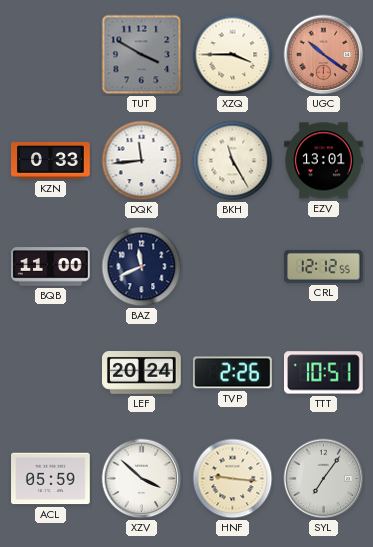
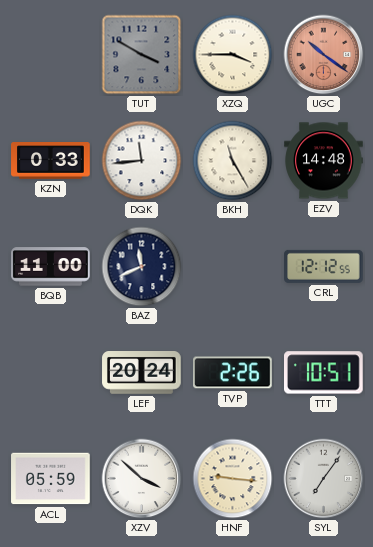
EZV: 13:01 -> 14:48 (324, 161)
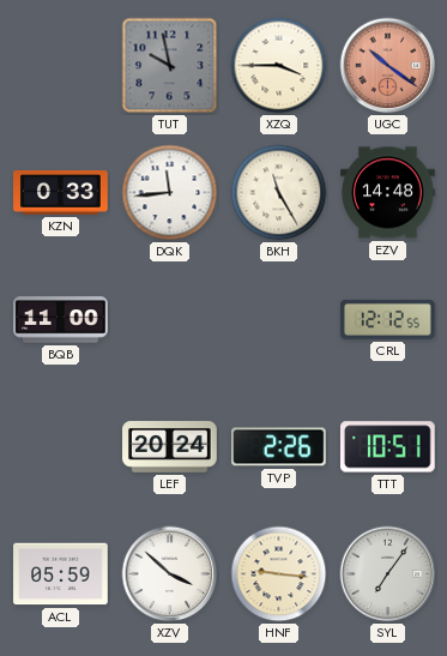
TUT: 3:50 -> 9:58 (170, 66)
BAZ: 11:41 -> none (142, 267)
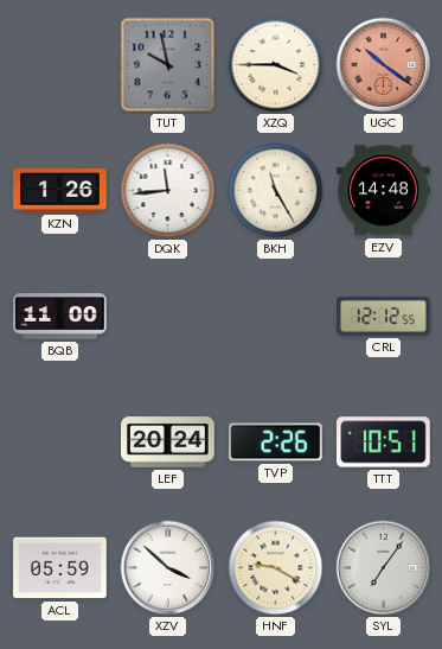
KZN: 0:33 -> 1:26 (60, 191)
HNF: 9:16 -> 9:20 (276, 568)
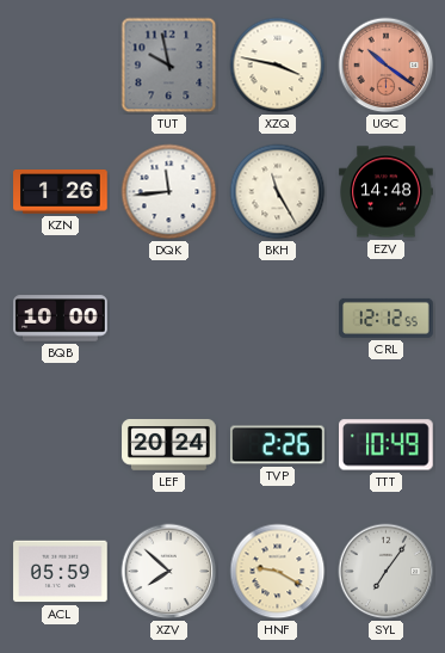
XZQ: 3:45 -> 3:47 (278, 66)
BQB: 11:00 -> 10:00 (61, 319)
TTT: 10:51 -> 10:49 (387, 445)
XZV: 3:52 -> 7:52 (169, 572)
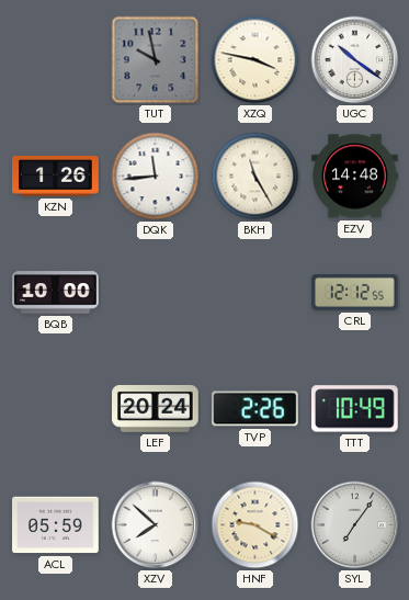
UGC dial: salmon -> white (355, 60)
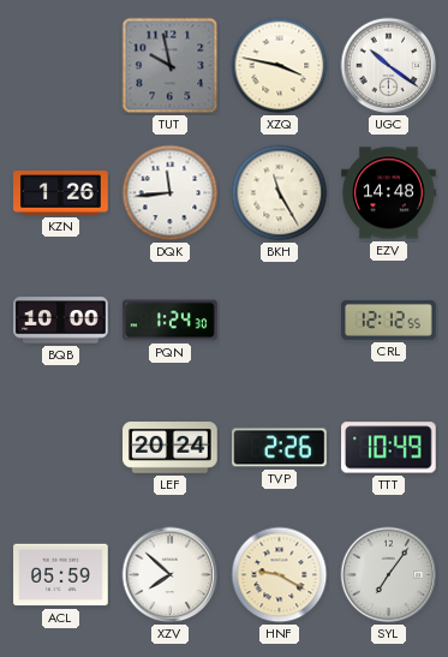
PQN: none -> 1:24 (171, 321)
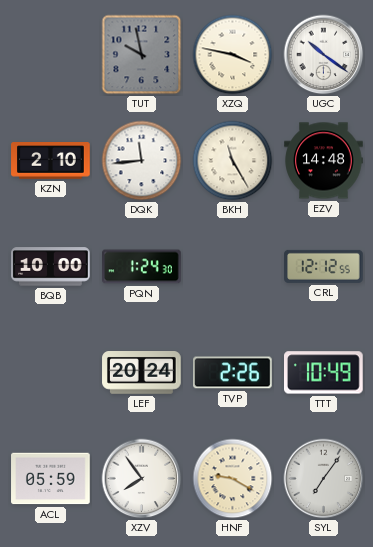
KZN: 1:26 -> 2:10 (51, 161)
XZV: 7:52 -> 7:54 (142, 479)
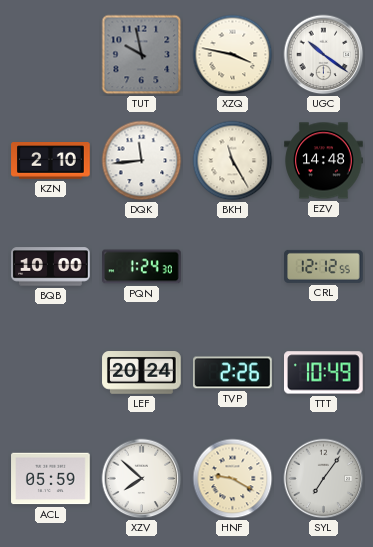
XZV: 7:54 -> 7:52 (142, 479)
